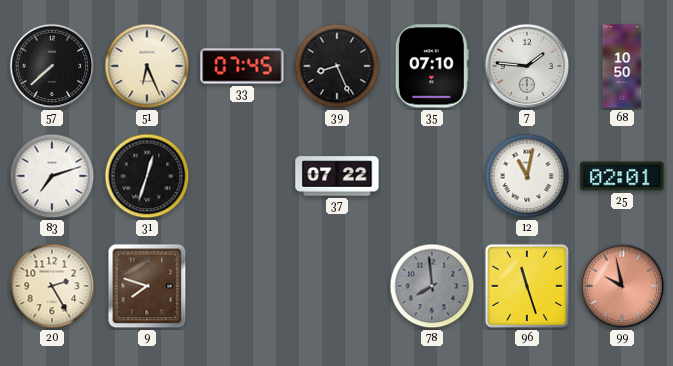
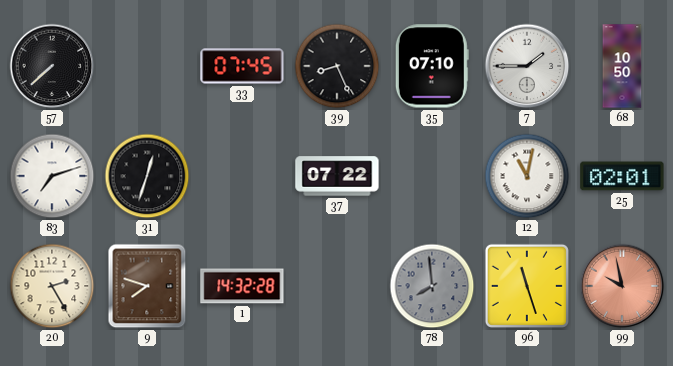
51: 6:26 -> none (147, 66)
7: 1:46 -> 1:45 (527, 66)
1: none -> 14:32 (242, 286)
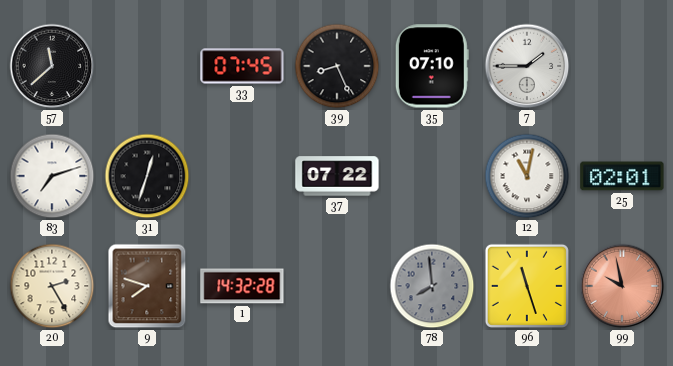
57: 7:38 -> 11:38 (52, 66)
68: 10:50 -> none (622, 66)
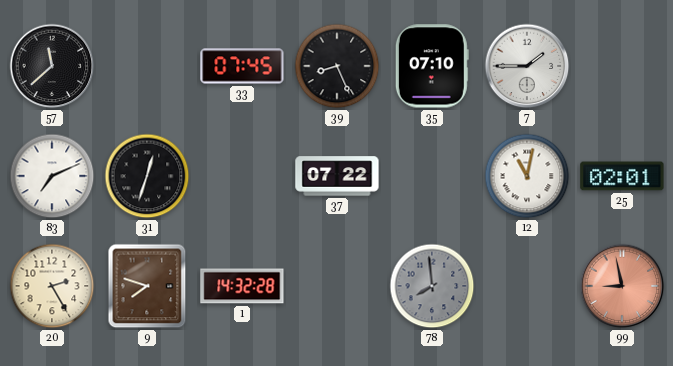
83: 7:12 -> 7:11 (52, 176)
96: 11:27 -> none (527, 286)
99: 9:58 -> 8:58 (622, 286)
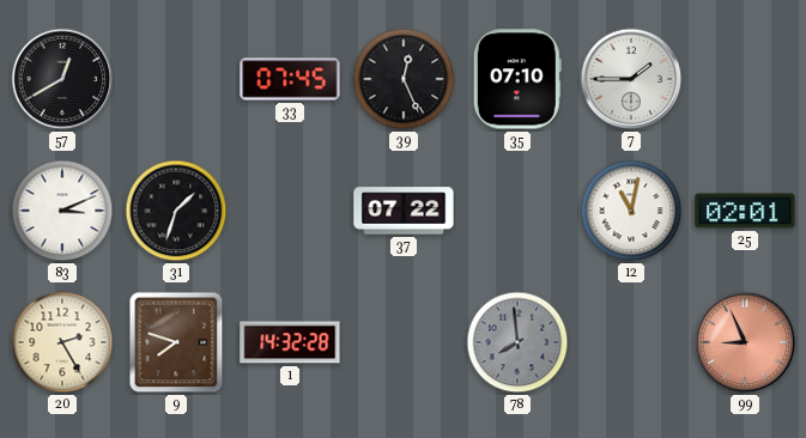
57: 11:38 -> 12:40 (62, 79)
39: 8:26 -> 12:26 (404, 79)
83: 7:11 -> 3:11 (62, 211)
31: 12:33 -> 1:33 (176, 211)
99: 8:58 -> 8:56 (745, 342)
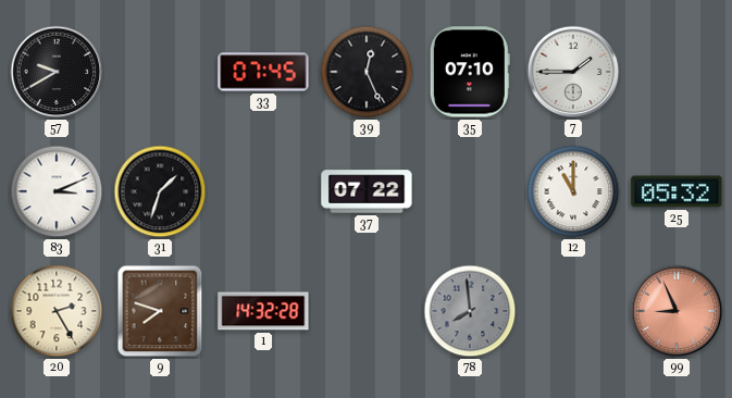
57: 12:40 -> 9:40 (57, 72)
12: 11:02 -> 11:00 (573, 191)
25: 02:01 -> 05:32 (677, 191)
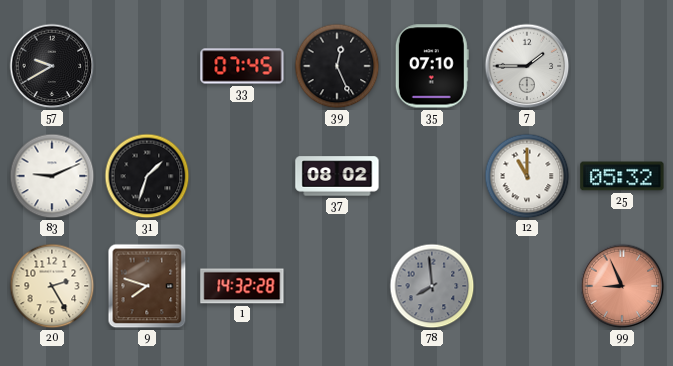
83: 3:11 -> 9:11 (52, 176)
37: 07:22 -> 08:02 (337, 176)
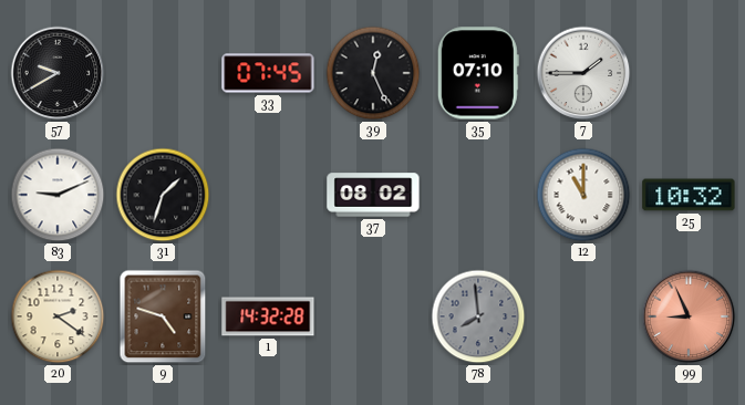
25: 05:32 -> 10:32 (689, 195)
20: 2:25 -> 2:21 (58, 316)
9: 7:48 -> 4:48 (163, 316)
